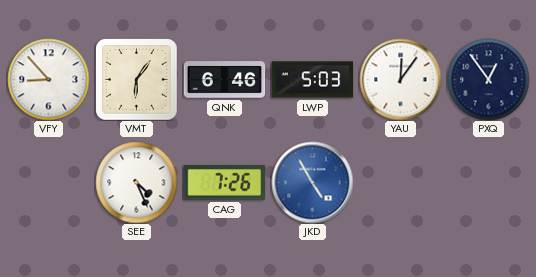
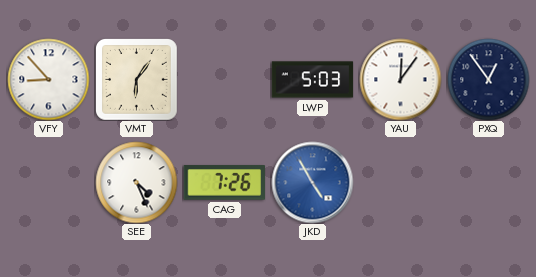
QNK: 6:46 -> none (224, 80)
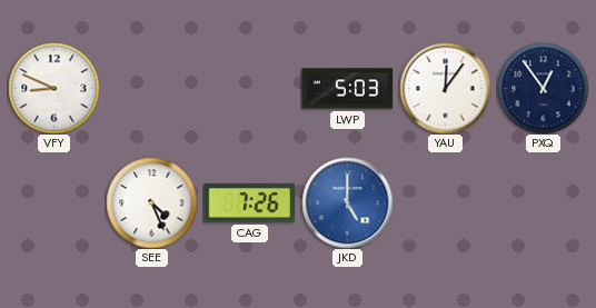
VFY: 8:53 -> 8:49 (53, 88)
VMT: 6:06 -> none (137, 80)
JKD: 4:55 -> 5:00 (347, 202)
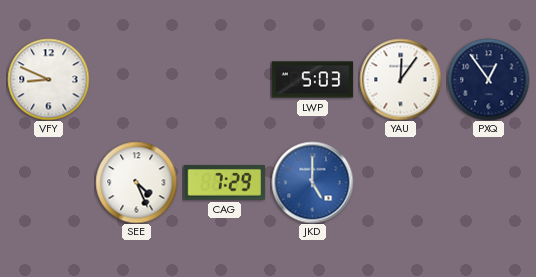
CAG: 7:26 -> 7:29 (224, 183)
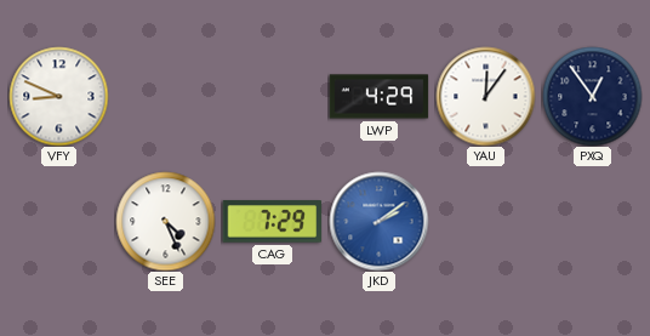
LWP: 5:03 -> 4:29 (378, 97)
JKD: 5:00 -> 2:09 (378, 221)
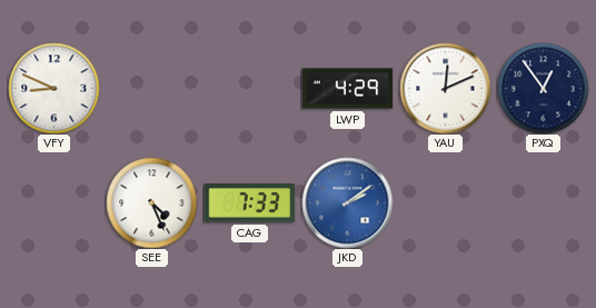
YAU: 12:06 -> 12:11 (445, 88)
CAG: 7:29 -> 7:33 (249, 203)
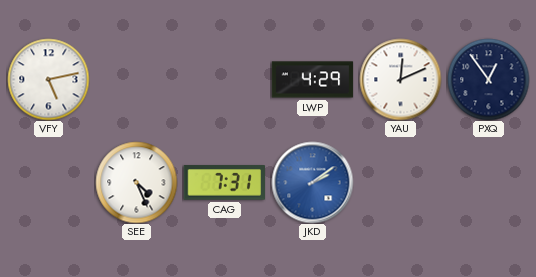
VFY: 8:49 -> 5:13 (48, 79)
CAG: 7:33 -> 7:31 (224, 183)
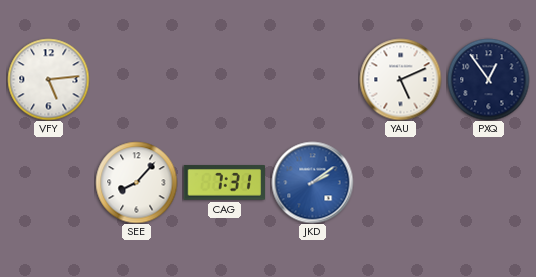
VFY: 5:13 -> 5:14 (48, 79)
LWP: 4:29 -> none (312, 80)
YAU: 12:11 -> 5:11 (400, 79)
SEE: 4:26 -> 8:07 (136, 182)
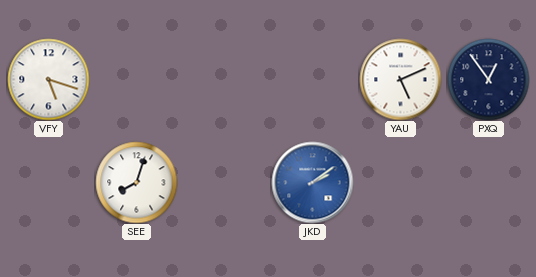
VFY: 5:14 -> 5:18 (48, 79)
SEE: 8:07 -> 8:03 (136, 182)
CAG: 7:31 -> none (224, 183)
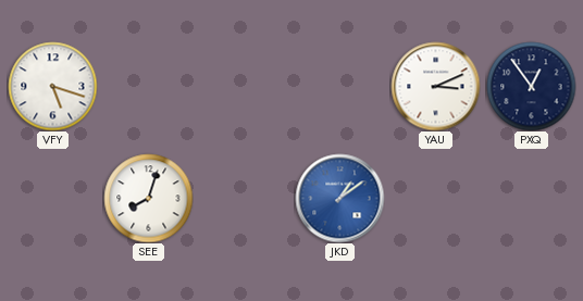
YAU: 5:11 -> 3:11 (435, 86)
JKD: 2:09 -> 1:09 (339, 198)
